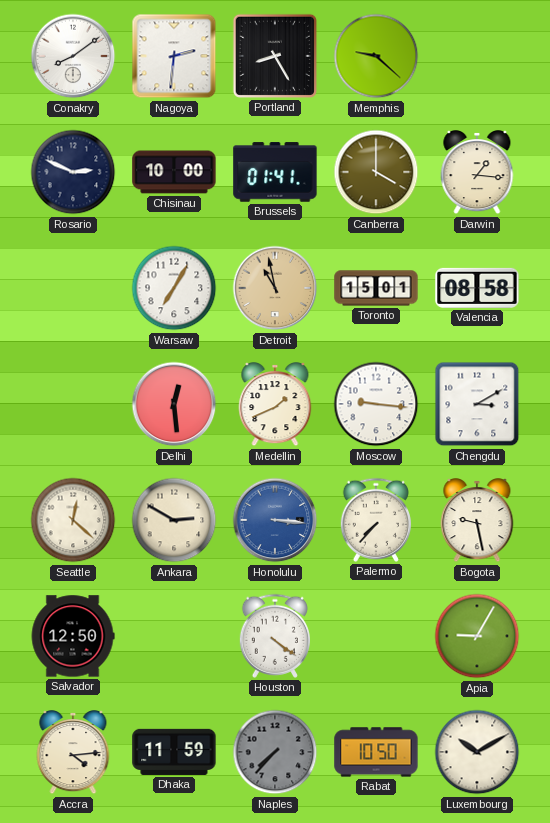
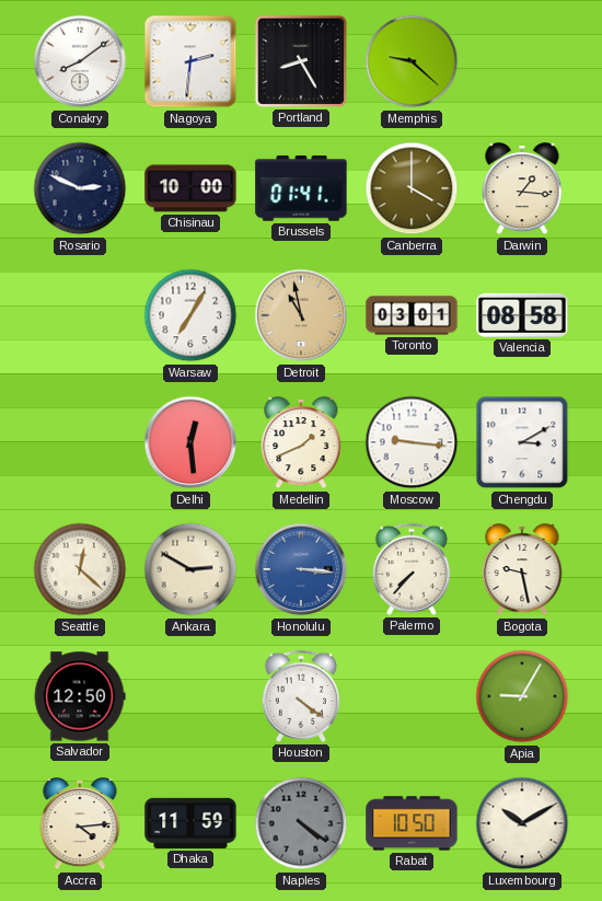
Toronto: 15:01 -> 03:01 (412, 315)
Naples: 7:37 -> 4:21 (301, 823)
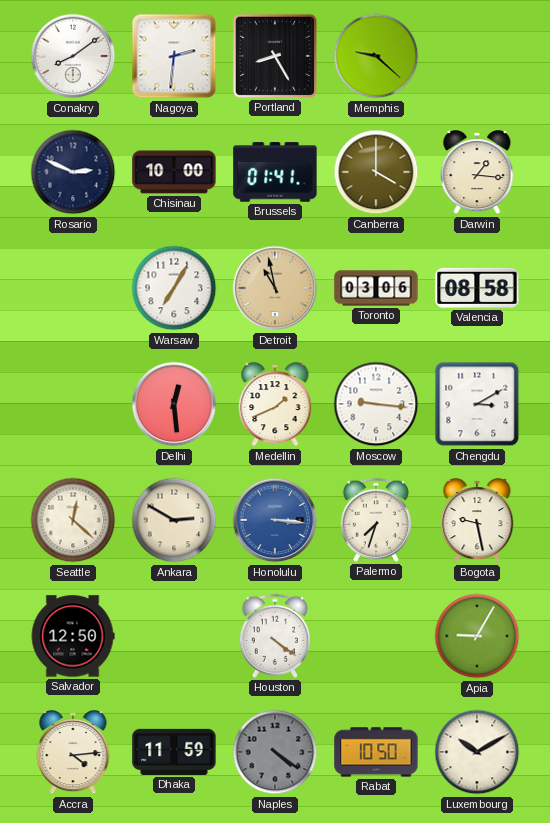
Toronto: 03:01 -> 03:06 (376, 288)
Palermo: 7:37 -> 7:33 (376, 520)
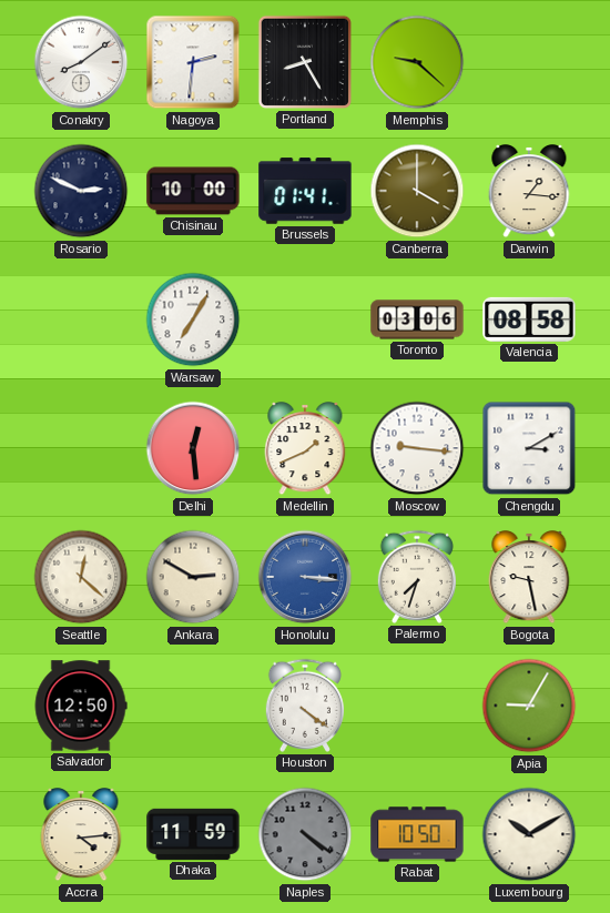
Detroit: 10:58 -> none (275, 288)
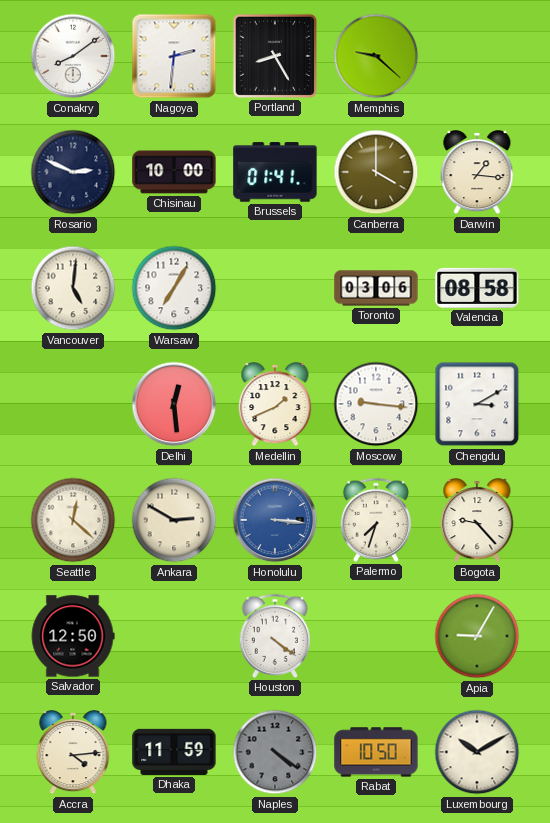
Vancouver: none -> 5:01 (73, 288)
Bogota: 9:28 -> 9:23 (477, 521)
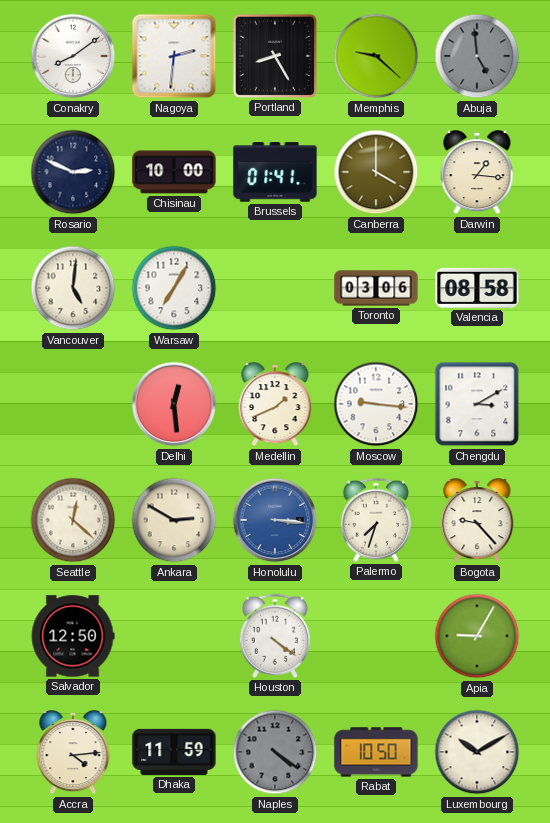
Abuja: none -> 4:59 (477, 56)
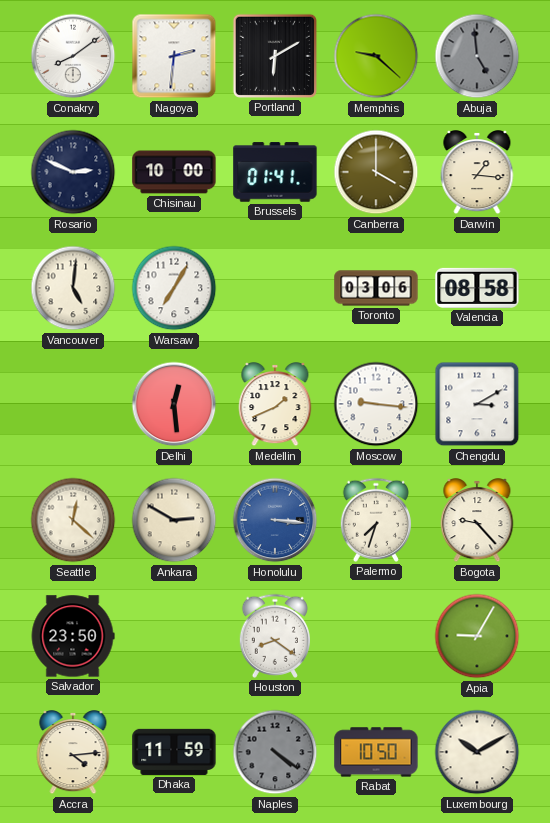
Portland: 8:25 -> 6:10 (275, 56)
Salvador: 12:50 -> 23:50 (73, 636)
Houston: 4:21 -> 8:21 (275, 636)
